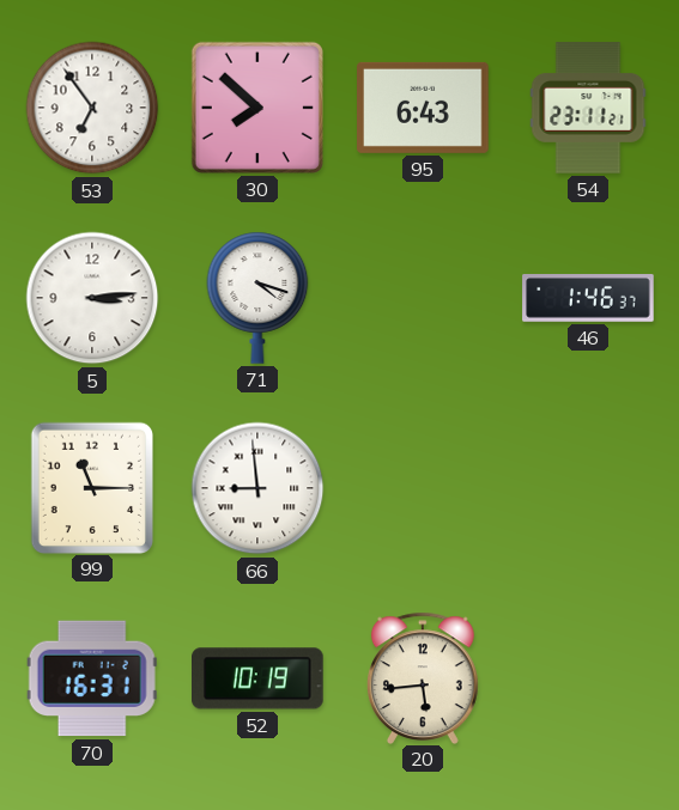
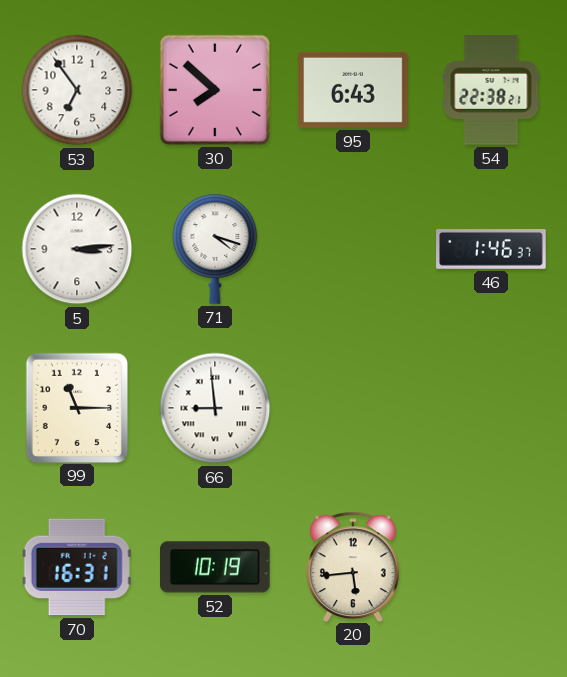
54: 23:11 -> 22:38 (491, 90)
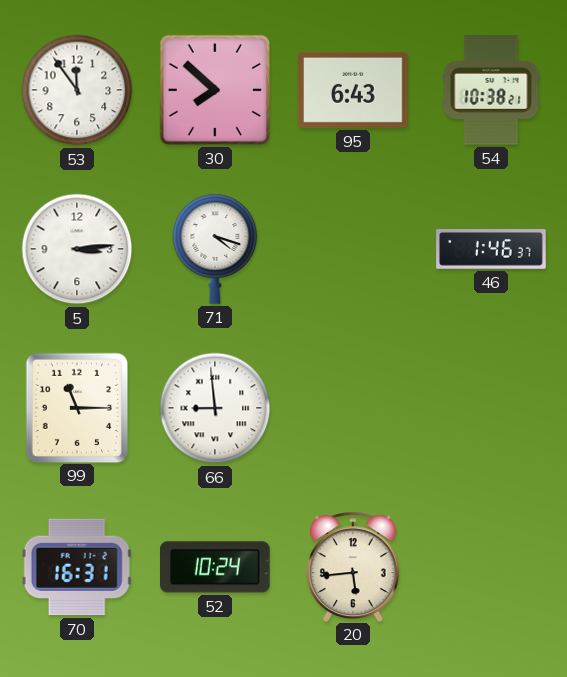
53: 6:54 -> 11:54 (77, 90)
54: 22:38 -> 10:38 (491, 90)
52: 10:19 -> 10:24 (215, 567)
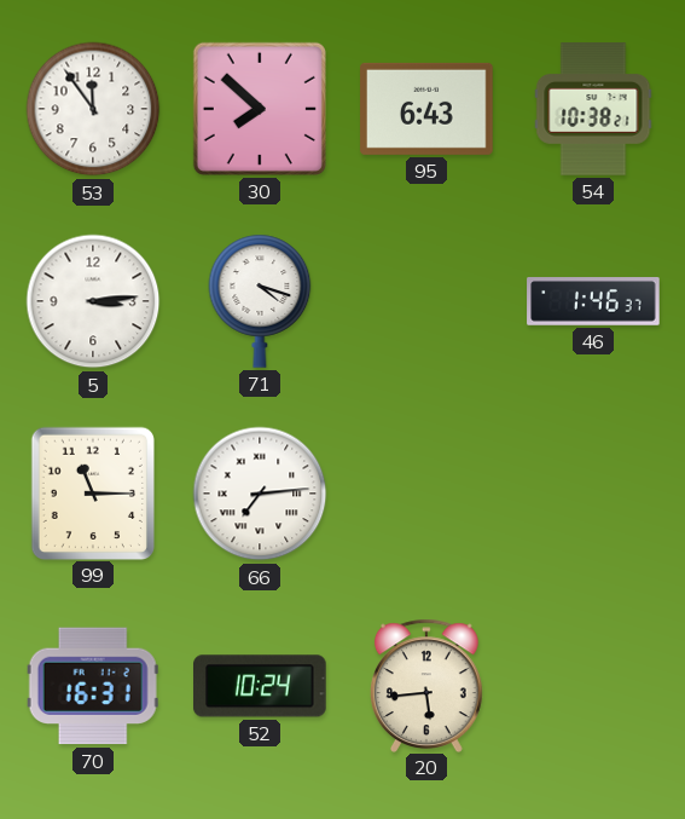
66: 8:59 -> 7:14 (260, 494)
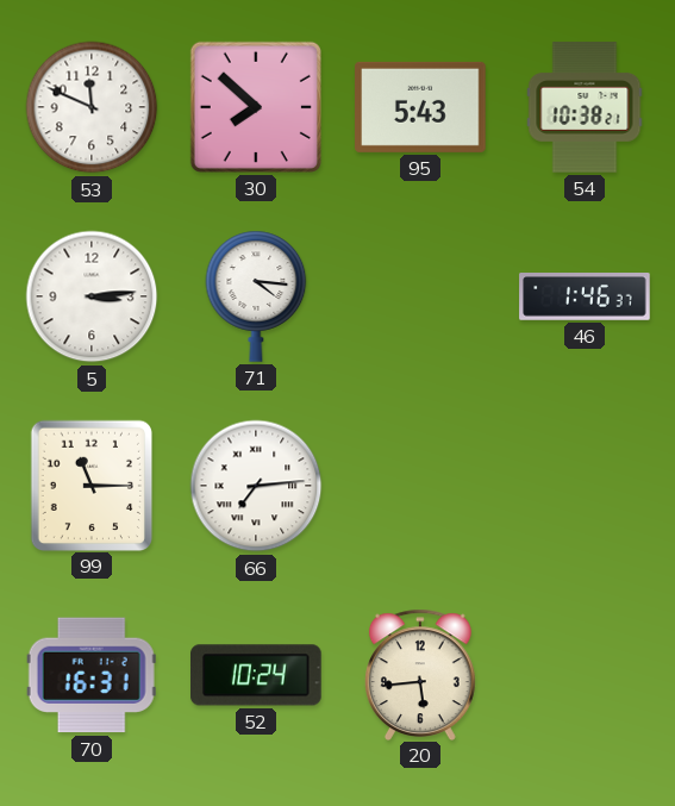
53: 11:54 -> 11:49 (92, 107)
95: 6:43 -> 5:43 (420, 107)
71: 4:18 -> 4:16 (256, 296)
